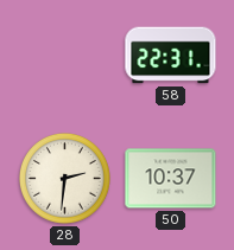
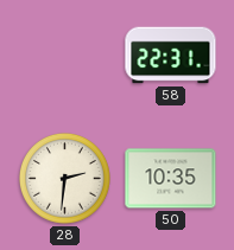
50: 10:37 -> 10:35 (171, 179)
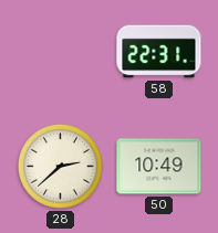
28: 2:31 -> 2:38 (61, 167)
50: 10:35 -> 10:49 (159, 167)
